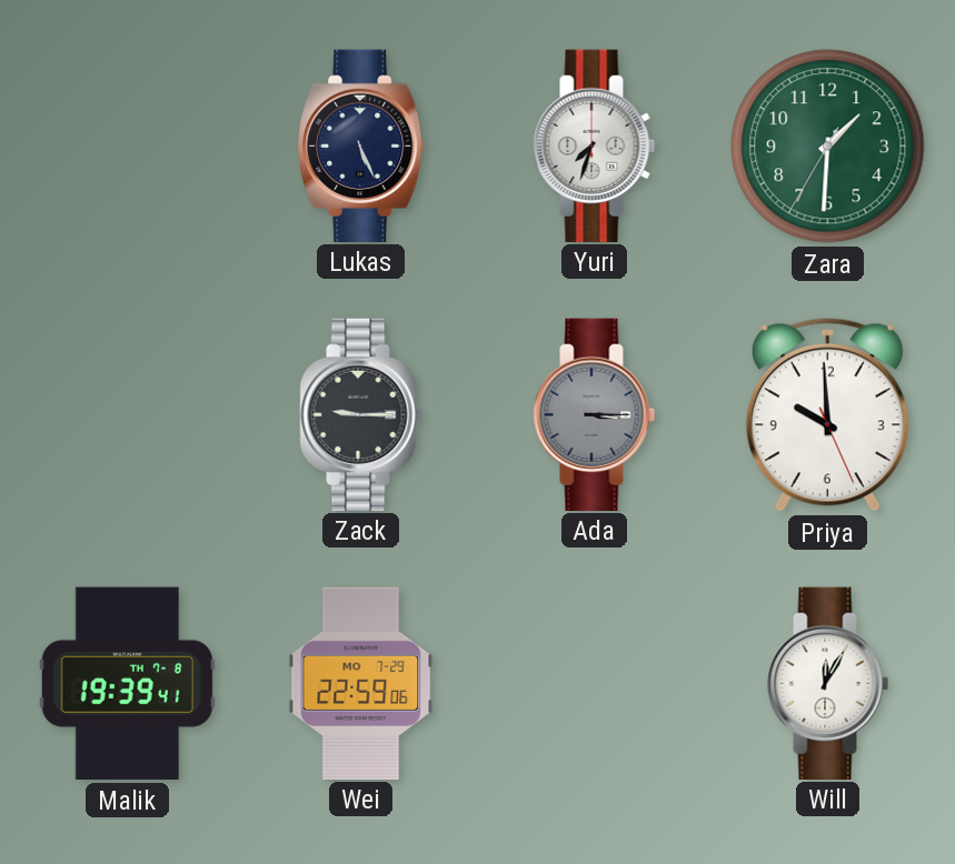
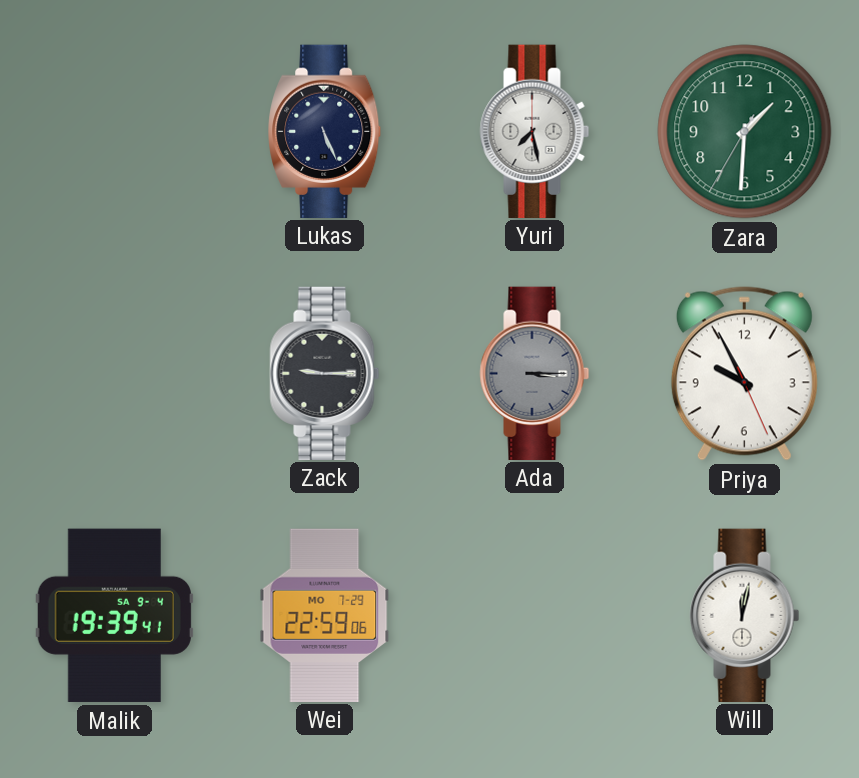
Yuri: 7:33 -> 7:28 (535, 131)
Priya: 9:59 -> 9:55 (744, 374)
Malik date: TH 7-8 -> SA 9-4 (114, 615)
Will: 12:05 -> 12:02 (745, 615)
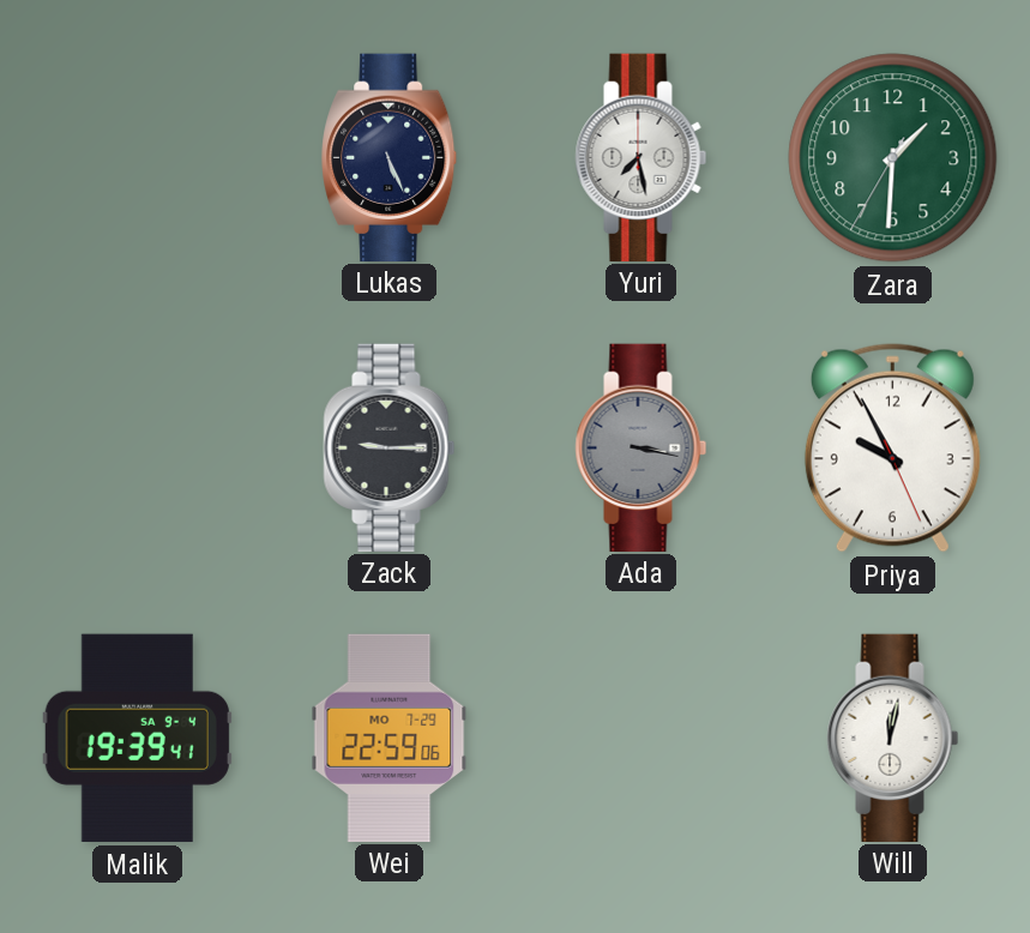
Ada: 3:15 -> 3:17 (642, 447)
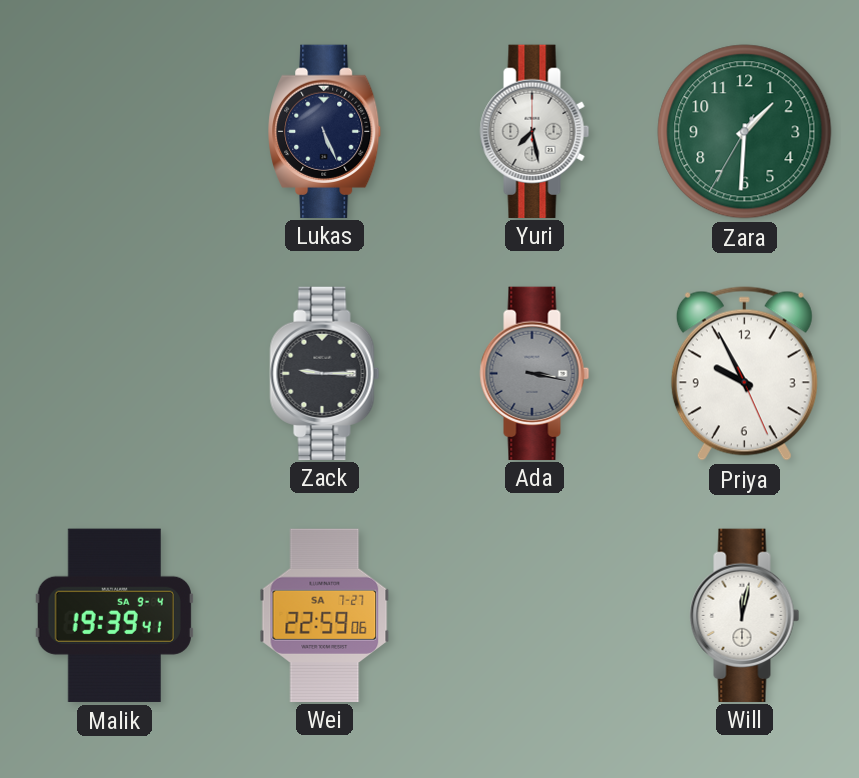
Wei date: MO 7-29 -> SA 7-27 (325, 615)
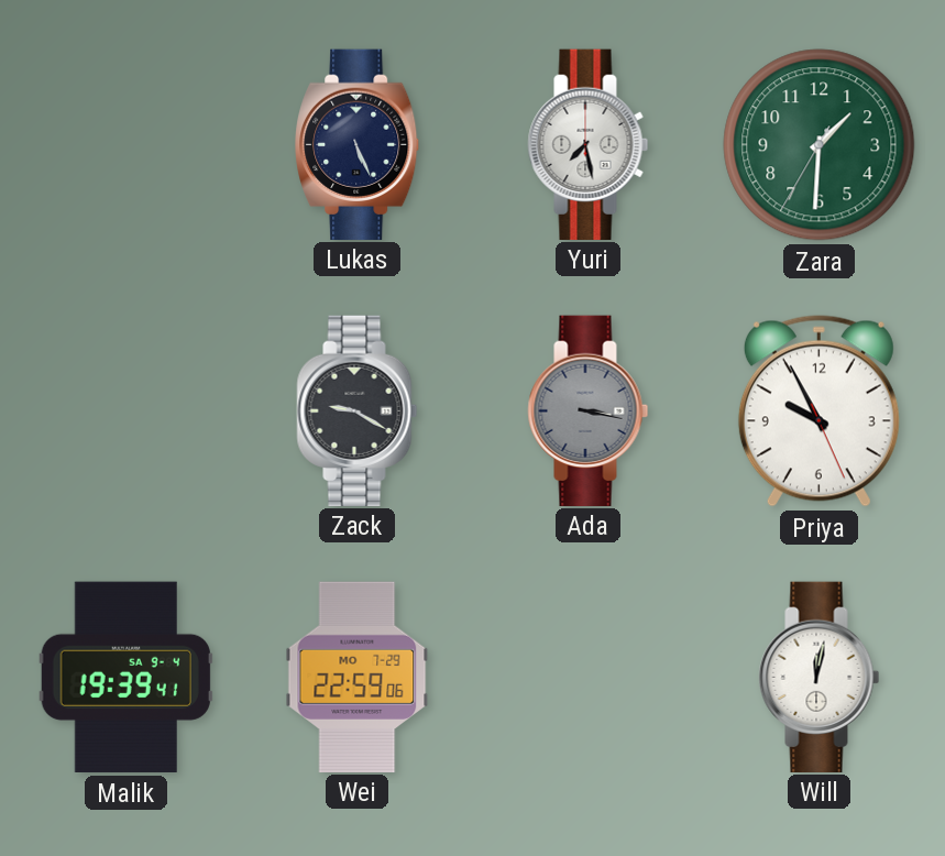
Zack: 9:15 -> 9:20 (358, 410)
Wei date: SA 7-27 -> MO 7-29 (358, 677)
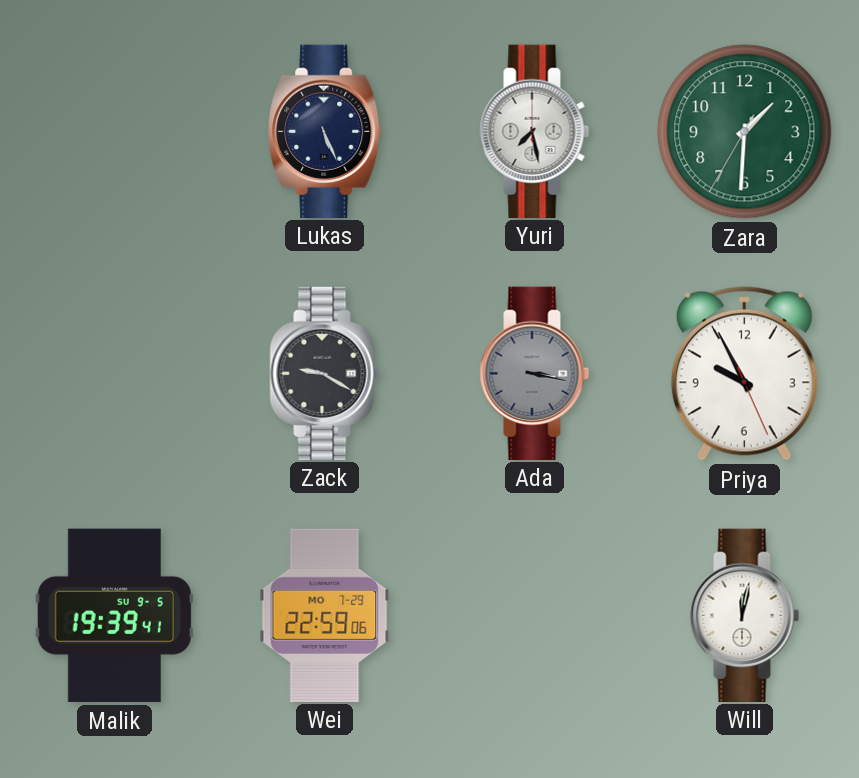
Malik date: SA 9-4 -> SU 9-5 (114, 615)
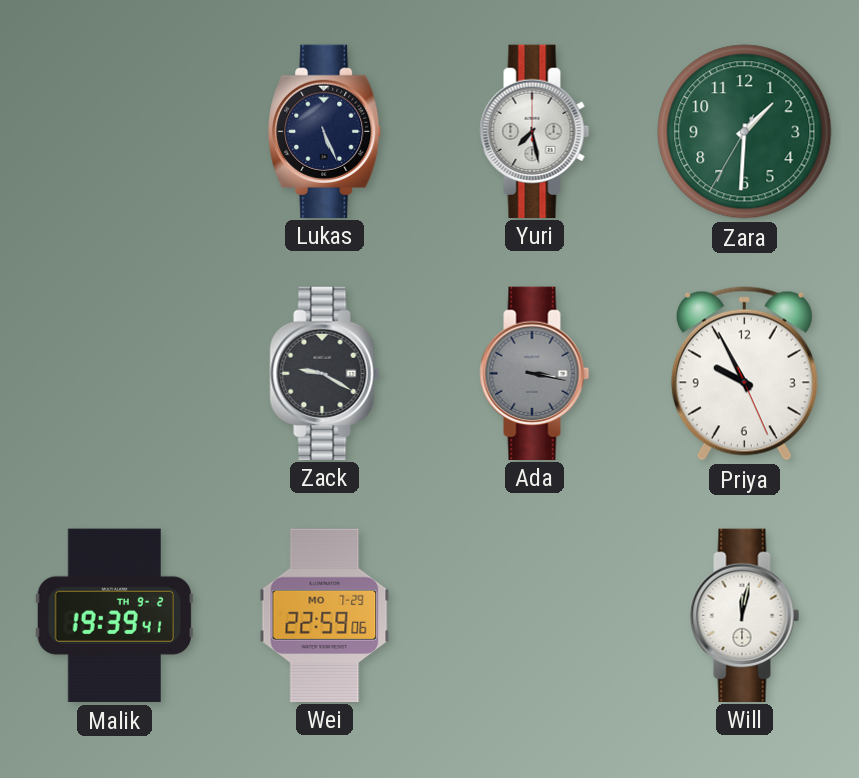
Malik date: SU 9-5 -> TH 9-2 (114, 615)
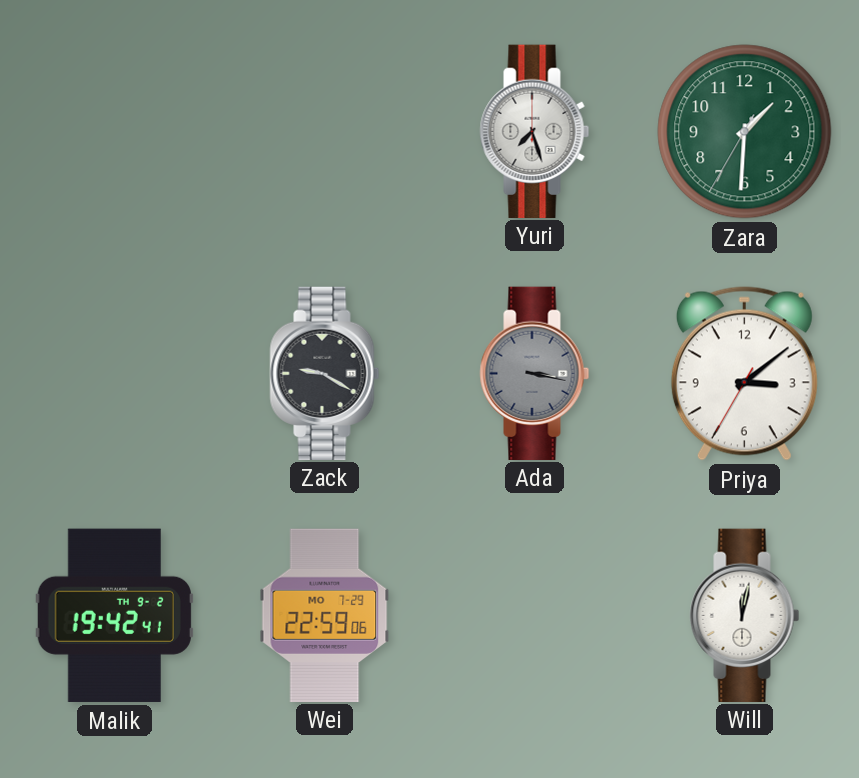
Lukas: 5:26 -> none (325, 131)
Yuri: 7:28 -> 7:27 (535, 131)
Priya: 9:55 -> 3:08 (744, 374)
Malik: 19:39 -> 19:42 (114, 615)
